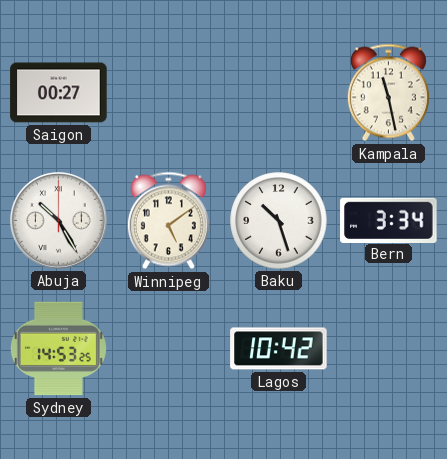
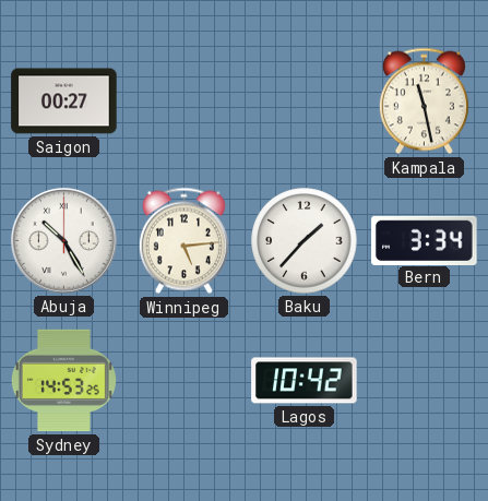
Winnipeg: 5:09 -> 5:14 (183, 241)
Baku: 10:27 -> 1:37 (305, 241)
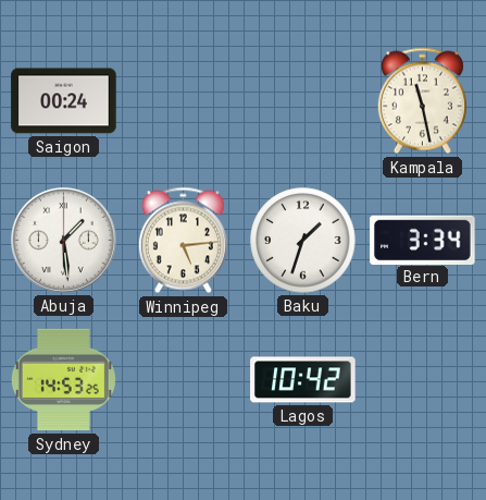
Saigon: 00:27 -> 00:24 (64, 101)
Abuja: 10:25 -> 1:29 (64, 241)
Baku: 1:37 -> 1:33 (303, 241)
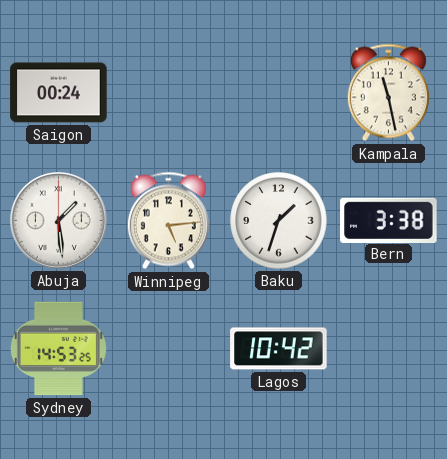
Bern: 3:34 -> 3:38 (389, 220)
